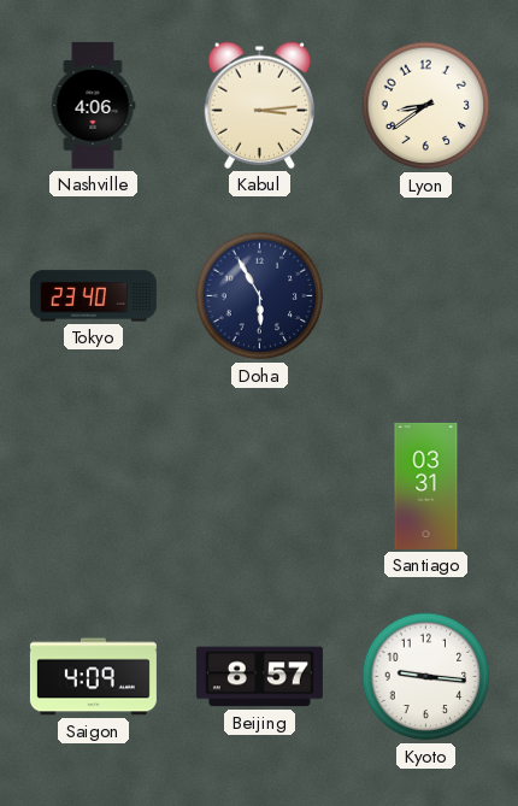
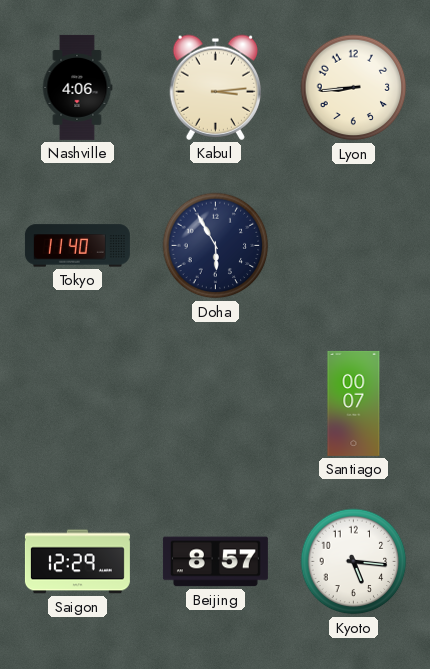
Lyon: 8:39 -> 8:44 (354, 88)
Tokyo: 23:40 -> 11:40 (77, 246)
Santiago: 03:31 -> 00:07 (354, 403)
Saigon: 4:09 -> 12:29 (77, 562)
Kyoto: 9:16 -> 5:16 (354, 562)
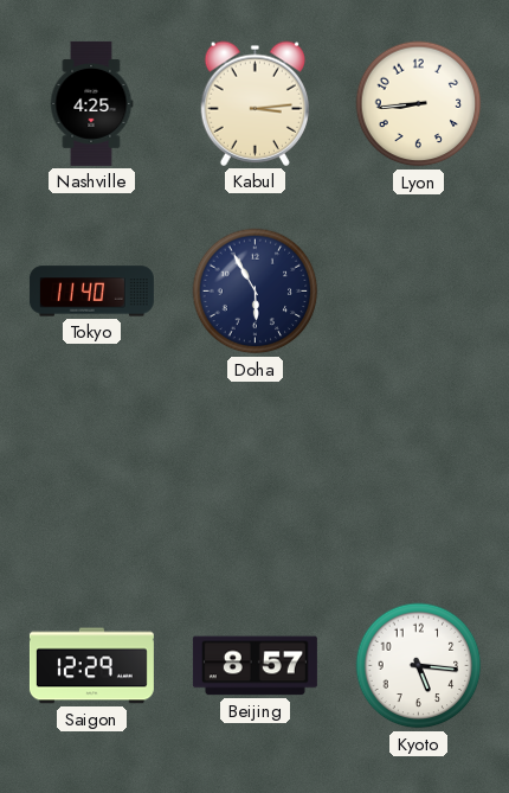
Nashville: 4:06 -> 4:25 (91, 103)
Santiago: 00:07 -> none (354, 403)
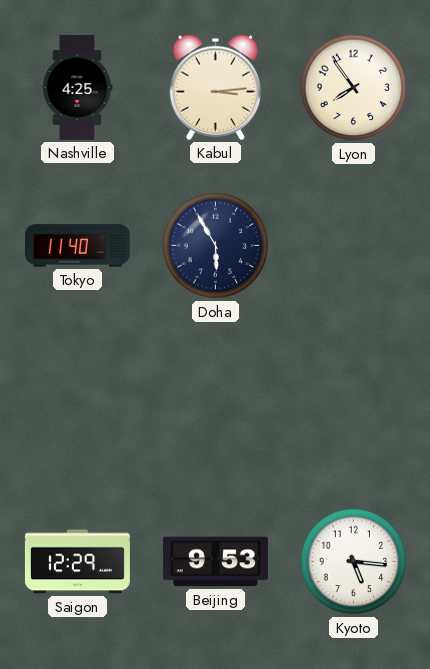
Lyon: 8:44 -> 7:54 (354, 88)
Beijing: 8:57 -> 9:53 (215, 562)
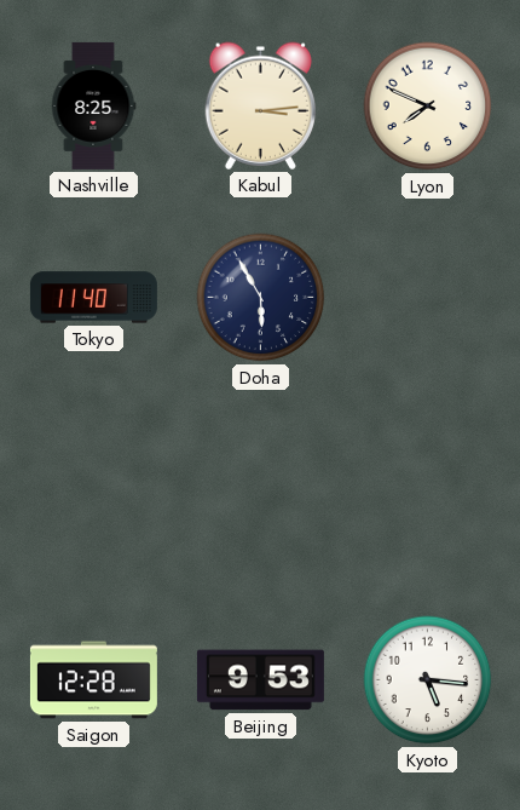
Nashville: 4:25 -> 8:25 (93, 105)
Lyon: 7:54 -> 7:49 (428, 107)
Saigon: 12:29 -> 12:28 (93, 680)
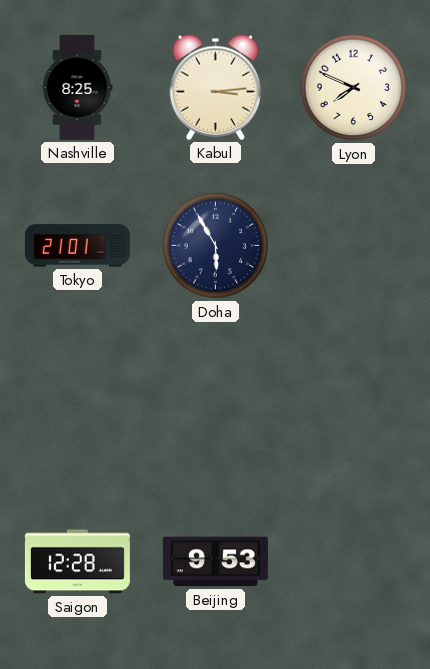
Tokyo: 11:40 -> 21:01 (77, 246)
Kyoto: 5:16 -> none (428, 680)
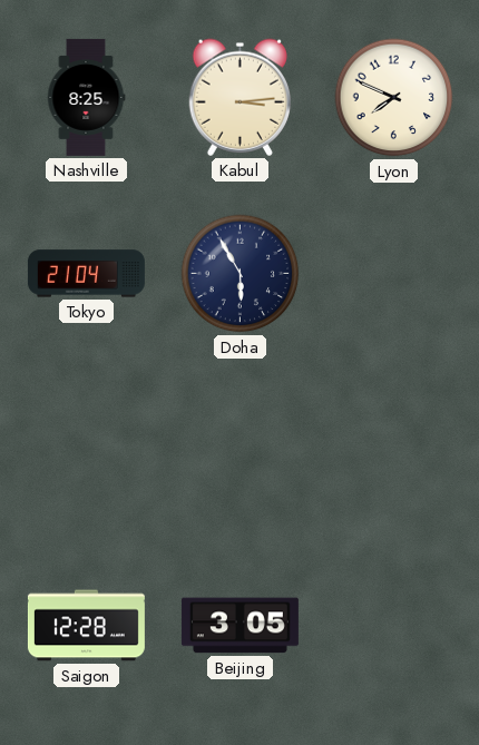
Tokyo: 21:01 -> 21:04 (86, 274)
Beijing: 9:53 -> 3:05 (239, 626)
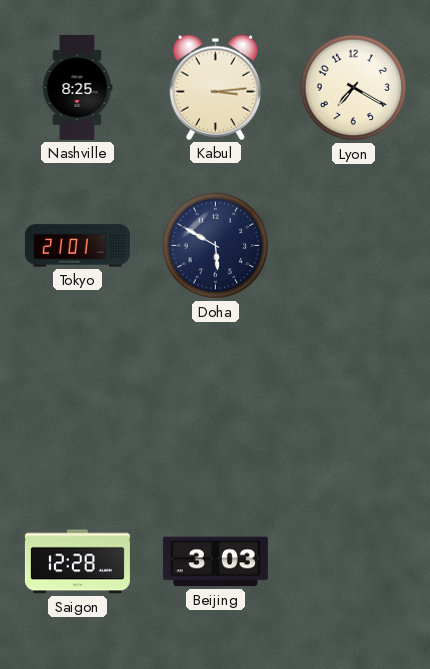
Lyon: 7:49 -> 7:20 (354, 88)
Tokyo: 21:04 -> 21:01 (77, 246)
Doha: 5:55 -> 5:50 (216, 246)
Beijing: 3:05 -> 3:03 (215, 562)
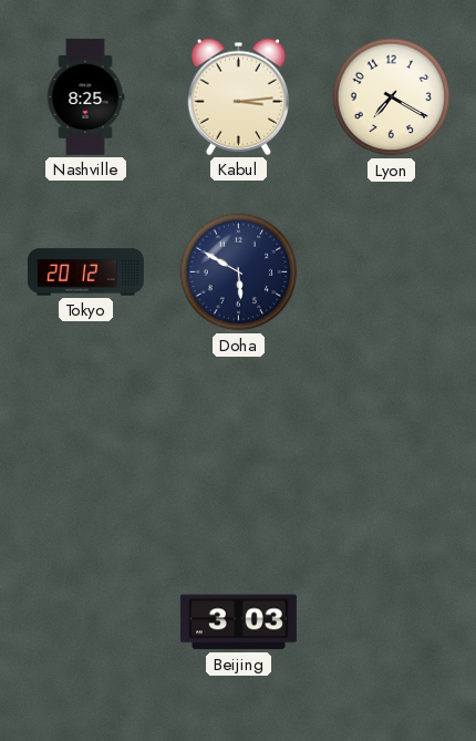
Tokyo: 21:01 -> 20:12 (85, 272)
Saigon: 12:28 -> none (77, 562)
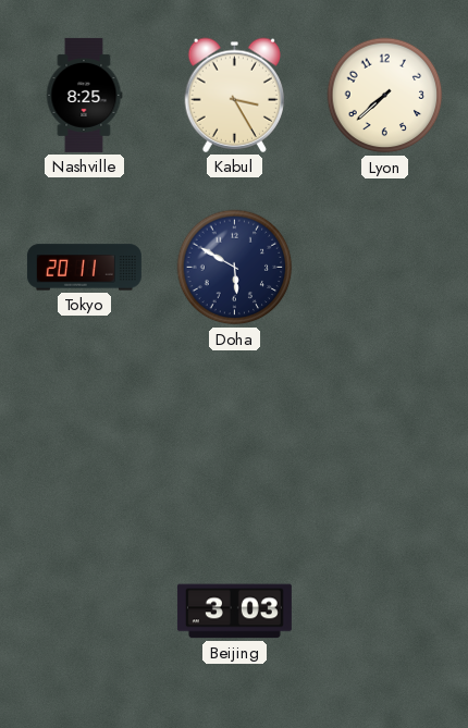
Kabul: 3:14 -> 3:25 (234, 95)
Lyon: 7:20 -> 7:38 (385, 96)
Tokyo: 20:12 -> 20:11 (84, 268)
